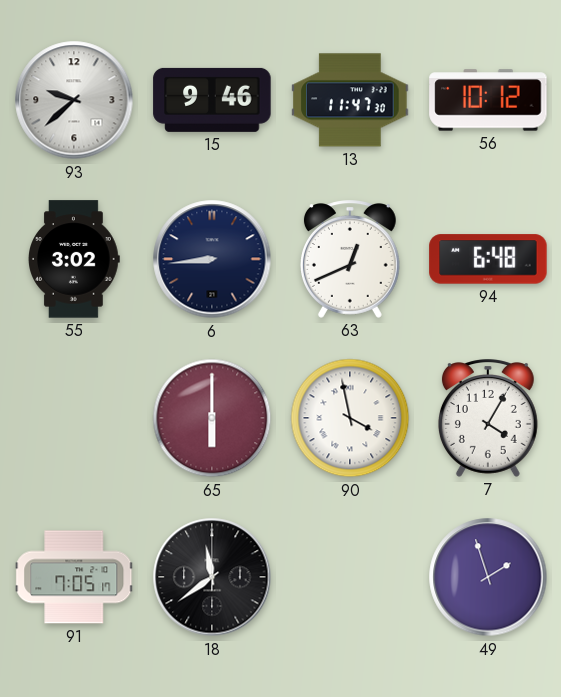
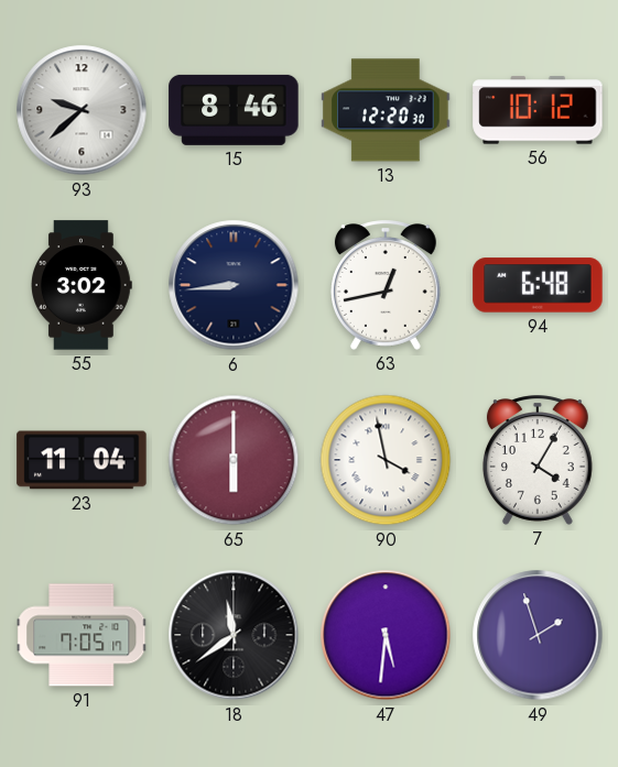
15: 9:46 -> 8:46 (234, 110)
13: 11:47 -> 12:20 (386, 110)
63: 12:41 -> 12:43 (386, 285)
23: none -> 11:04 (82, 460)
47: none -> 5:31 (386, 635)
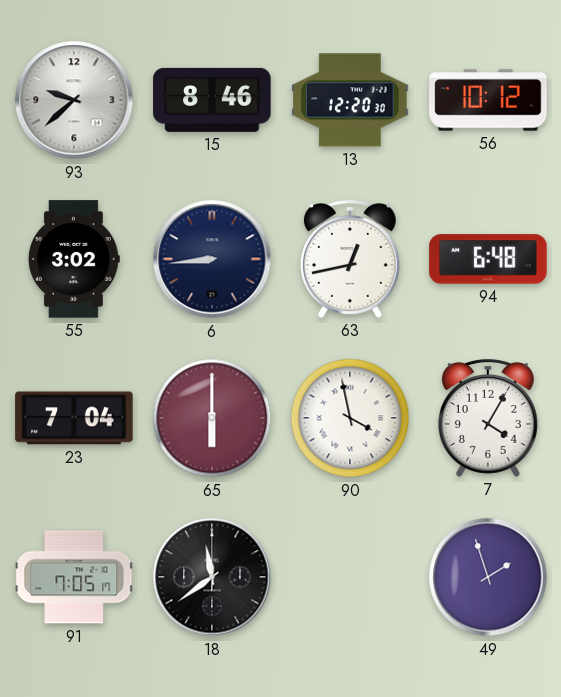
23: 11:04 -> 7:04 (74, 418)
47: 5:31 -> none (386, 635)
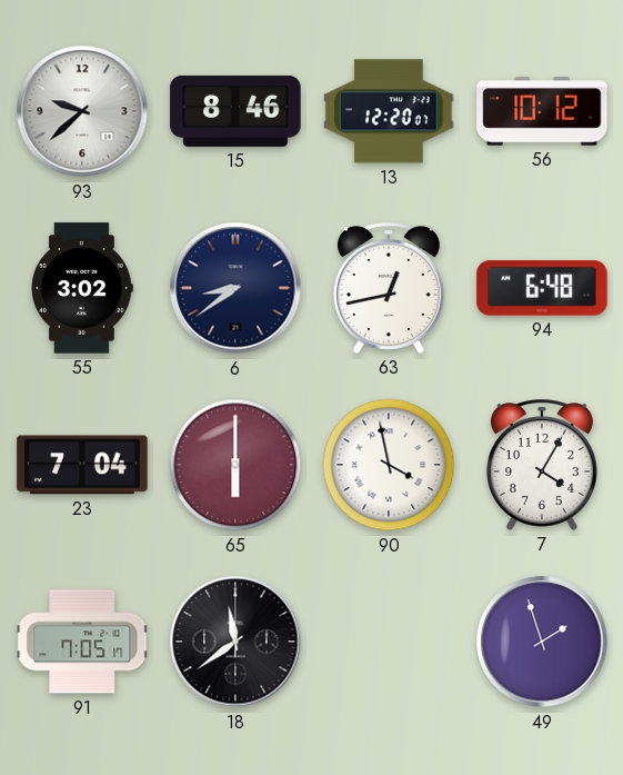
13: 12:20:30 -> 12:20:07 (389, 111)
6: 8:44 -> 8:39 (235, 288)
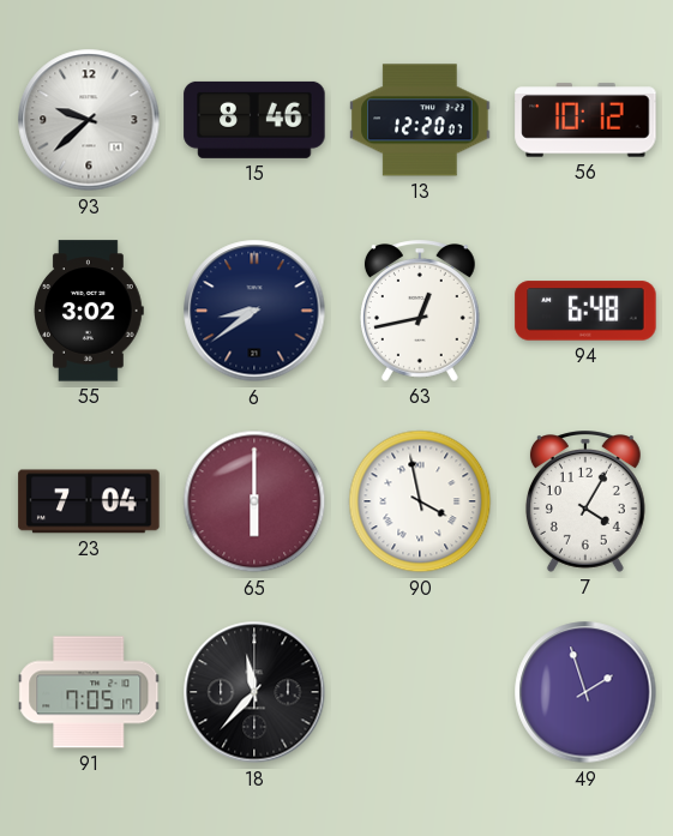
18: 11:39 -> 11:37 (254, 692)
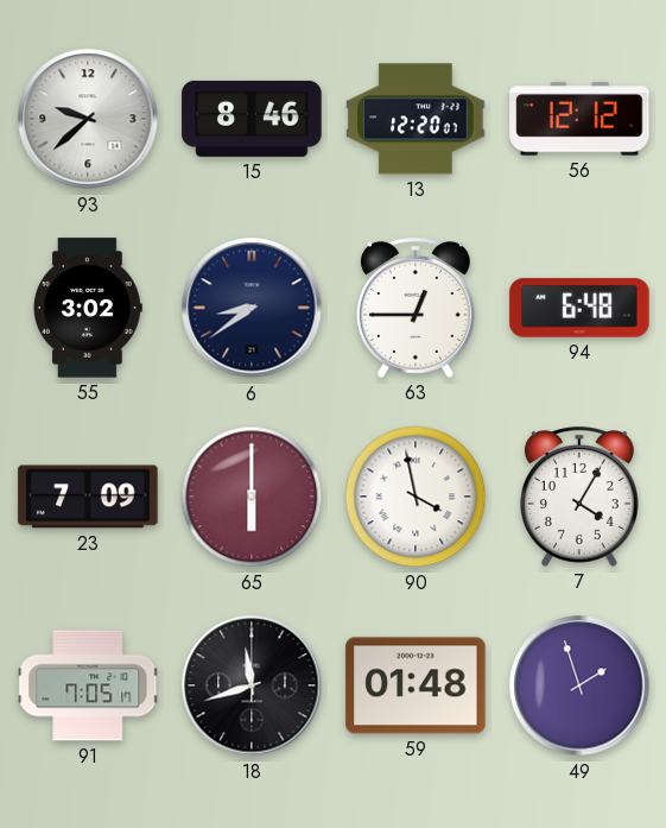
56: 10:12 -> 12:12 (579, 119)
63: 12:43 -> 12:45 (416, 308)
23: 7:04 -> 7:09 (88, 497)
18: 11:37 -> 11:42 (252, 685)
59: none -> 01:48 (416, 685)
